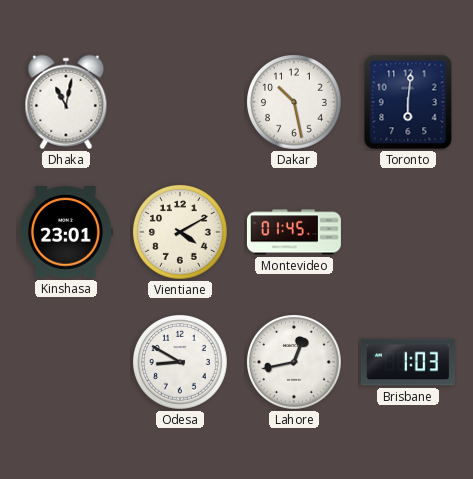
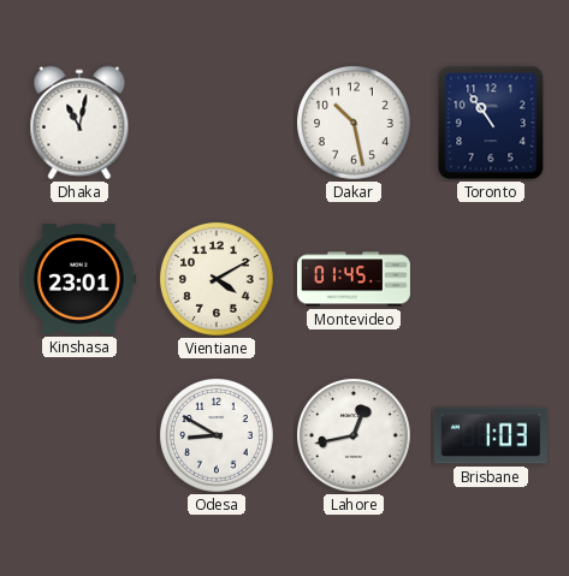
Toronto: 6:01 -> 10:54 (491, 123)
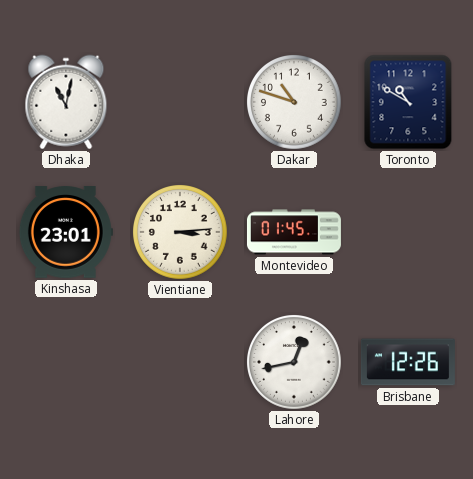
Dakar: 10:28 -> 10:48 (295, 103)
Toronto: 10:54 -> 10:50 (408, 102)
Vientiane: 4:10 -> 3:14 (181, 233)
Odesa: 8:50 -> none (218, 437)
Brisbane: 1:03 -> 12:26 (408, 362)
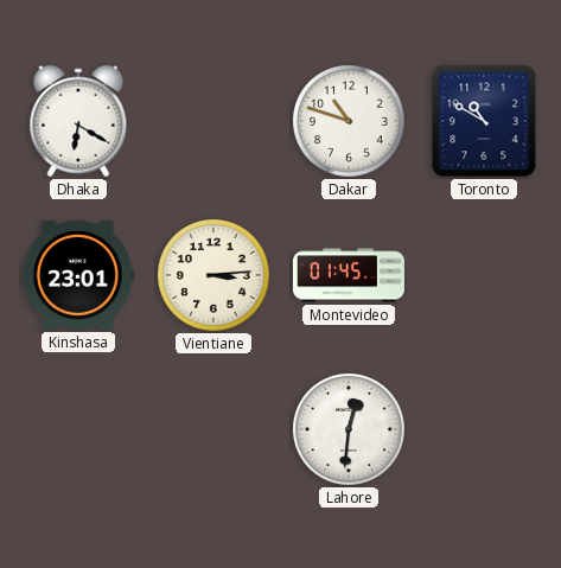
Dhaka: 11:02 -> 6:20 (78, 121)
Lahore: 12:43 -> 12:31 (350, 430)
Brisbane: 12:26 -> none (408, 362)
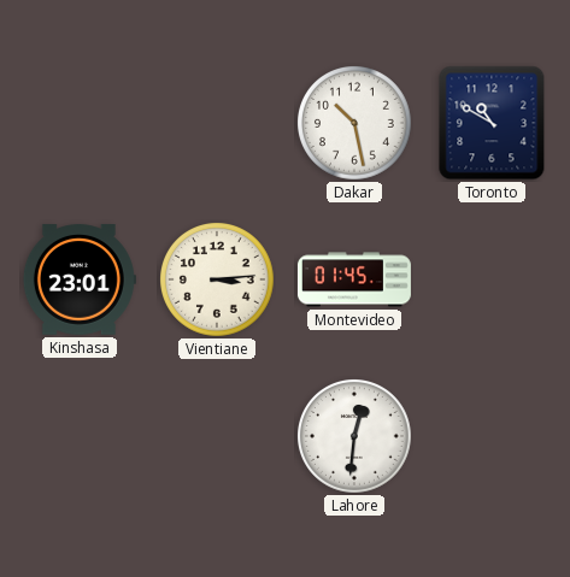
Dhaka: 6:20 -> none (78, 121)
Dakar: 10:48 -> 10:28 (355, 124)
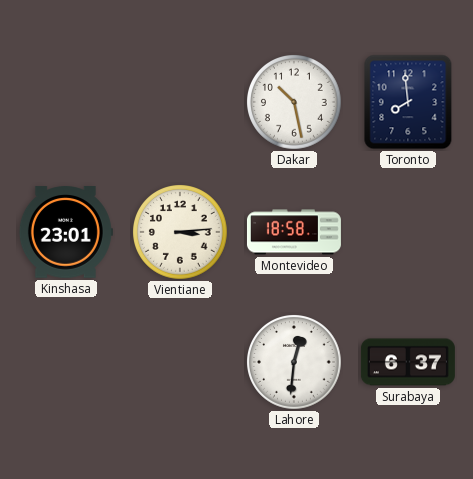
Toronto: 10:50 -> 7:59 (408, 102)
Montevideo: 01:45 -> 18:58 (294, 232)
Surabaya: none -> 6:37 (408, 362)
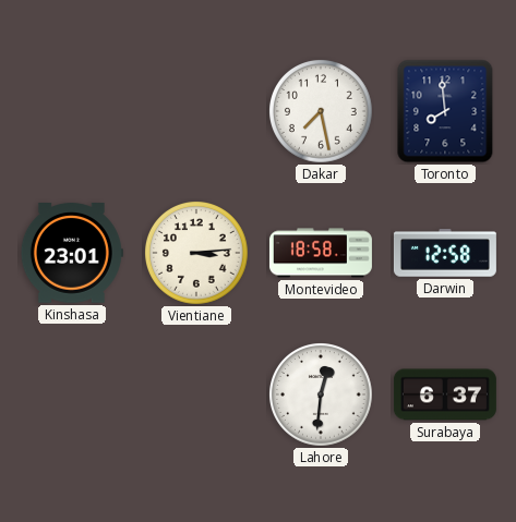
Dakar: 10:28 -> 7:28 (322, 112)
Darwin: none -> 12:58 (445, 253)
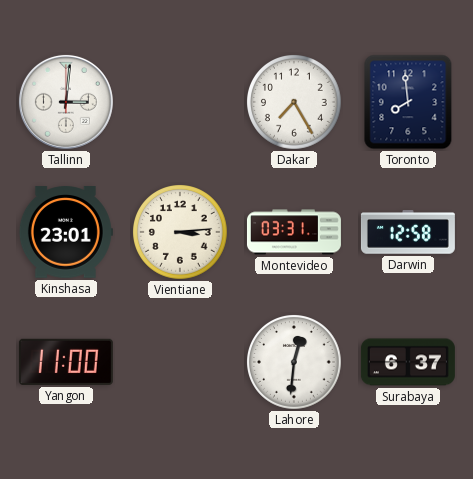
Tallinn: none -> 3:01 (66, 102)
Dakar: 7:28 -> 7:25 (295, 103)
Montevideo: 18:58 -> 03:31 (294, 232)
Yangon: none -> 11:00 (66, 362)
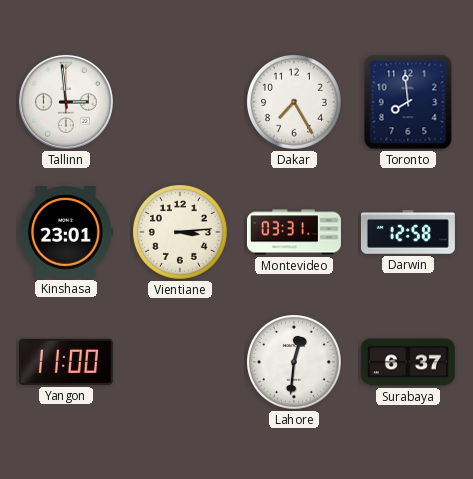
Tallinn: 3:01 -> 2:59 (66, 102)
